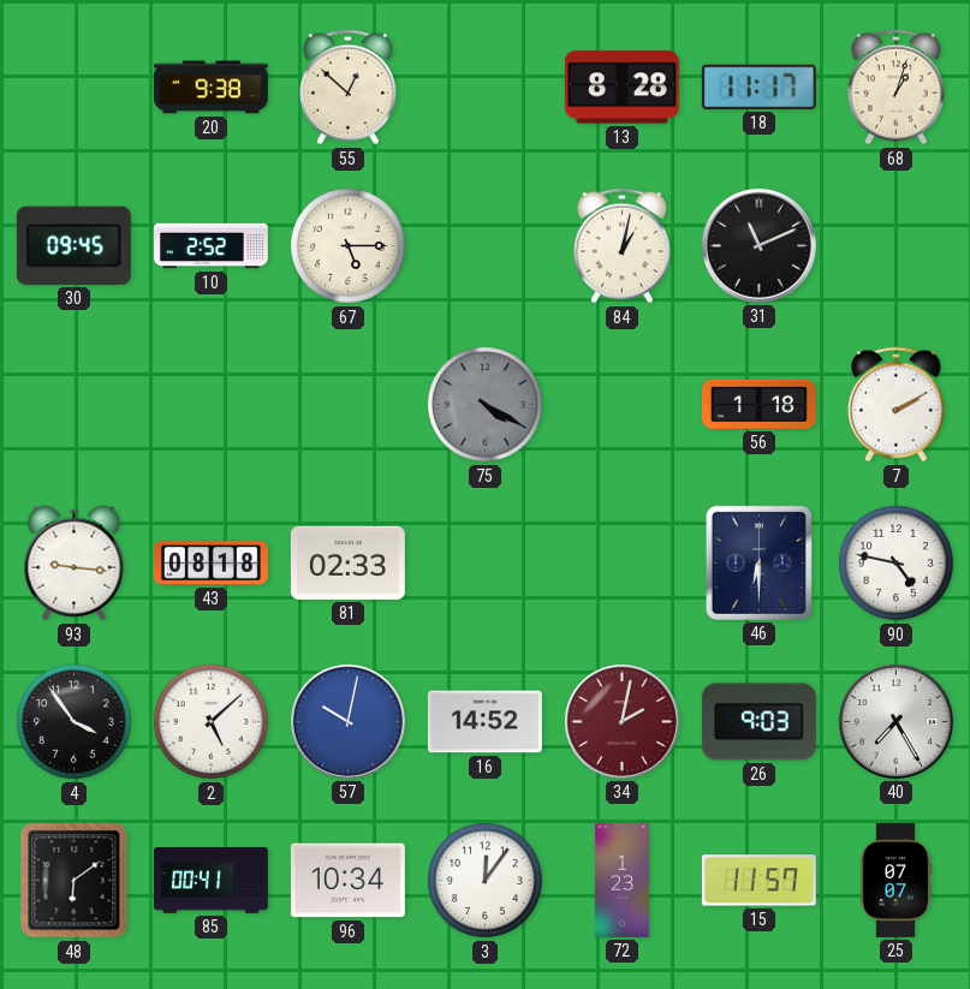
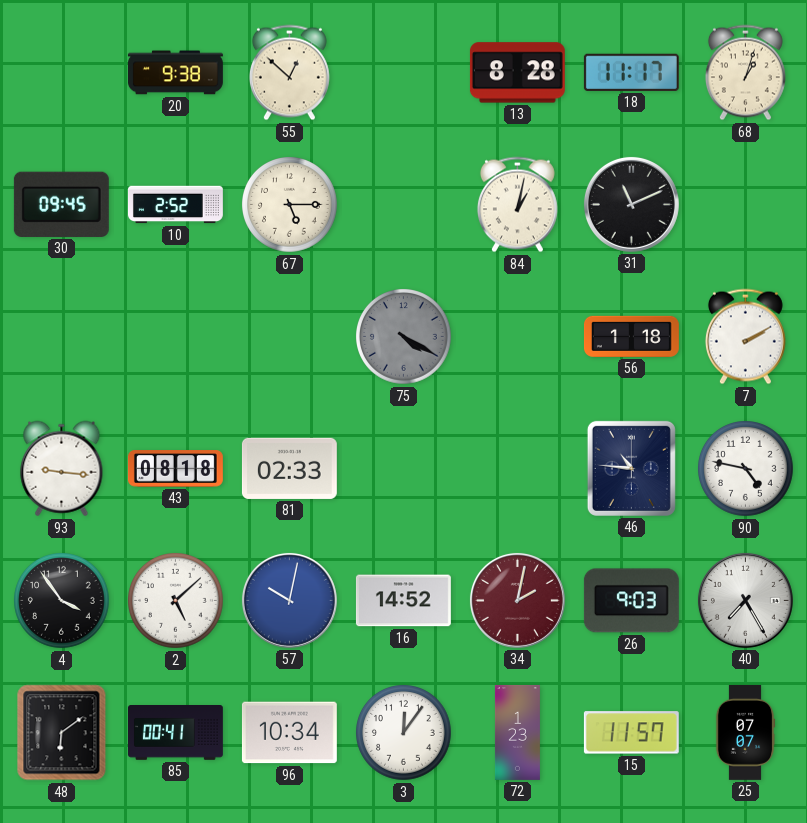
46: 6:30 -> 10:46 (631, 468)
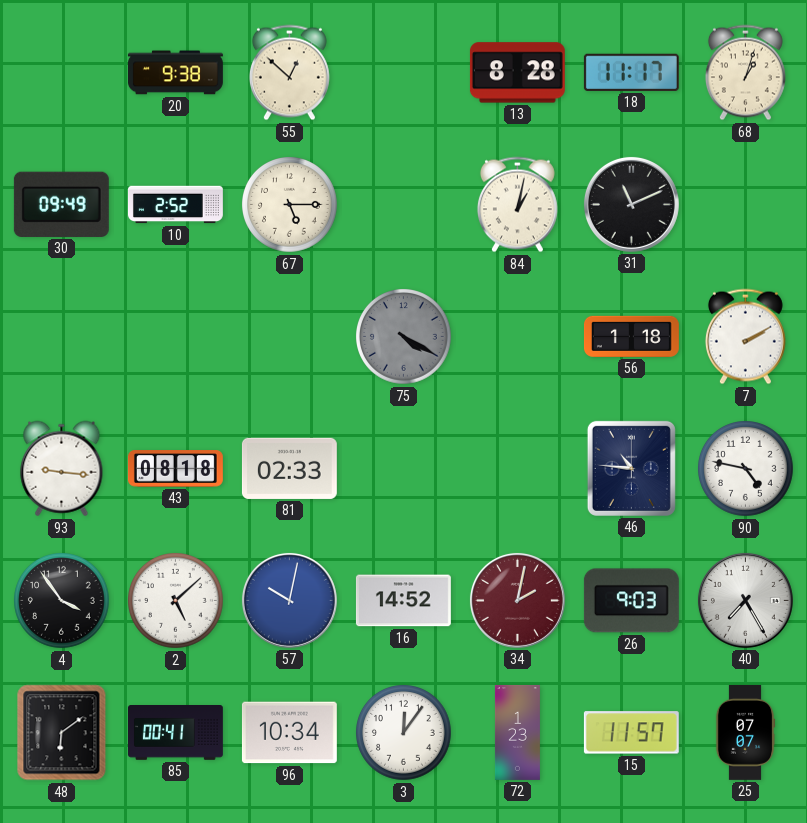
30: 09:45 -> 09:49 (61, 204)
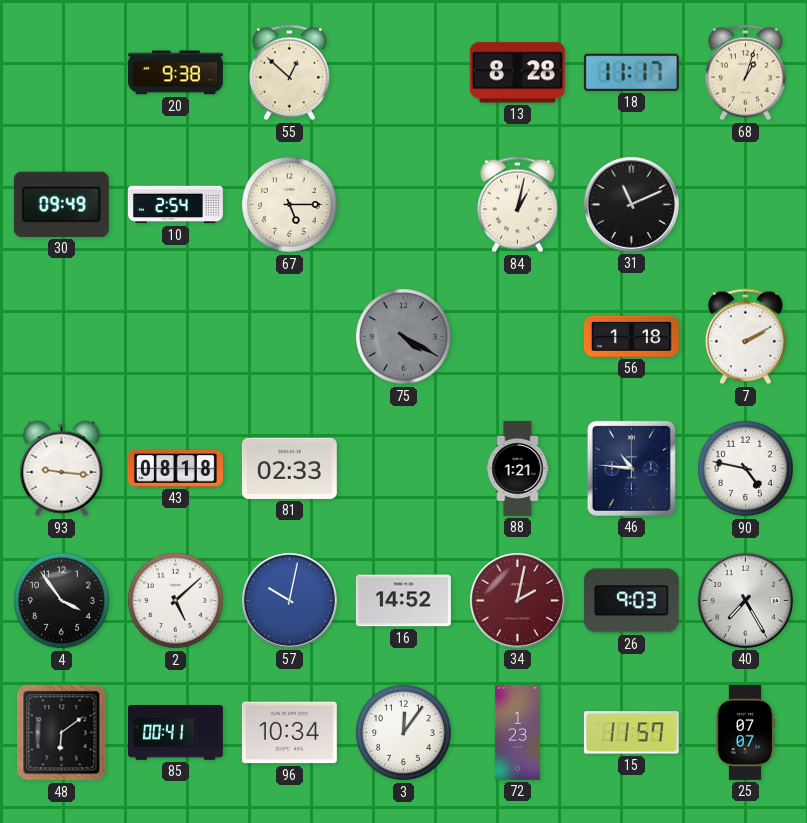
10: 2:52 -> 2:54 (175, 205)
88: none -> 1:21 (518, 468)
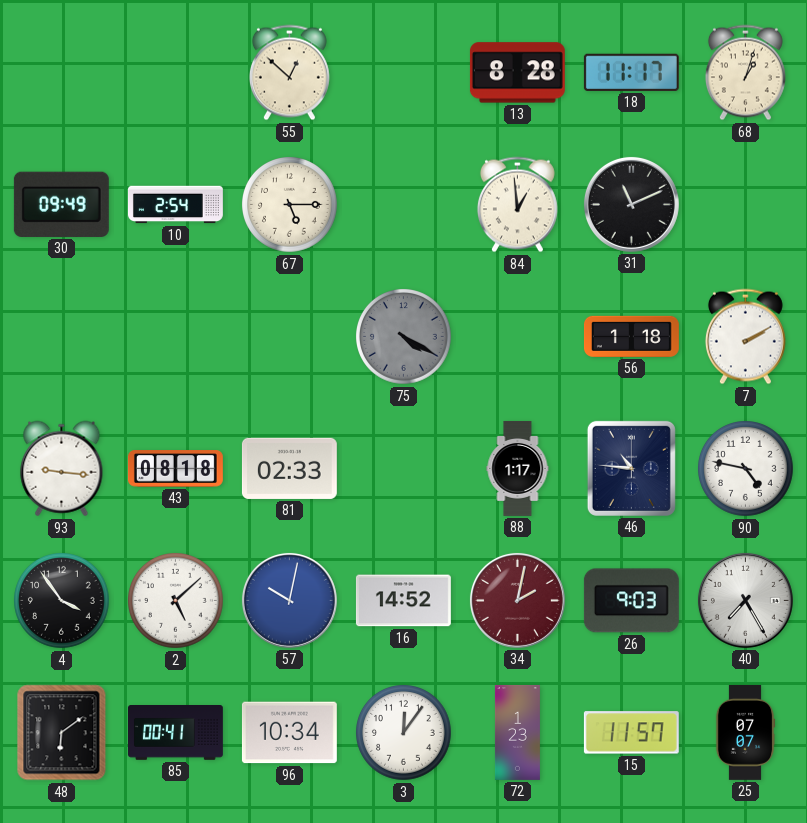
20: 9:38 -> none (175, 73)
84: 1:02 -> 12:59 (517, 205)
88: 1:21 -> 1:17 (518, 468)
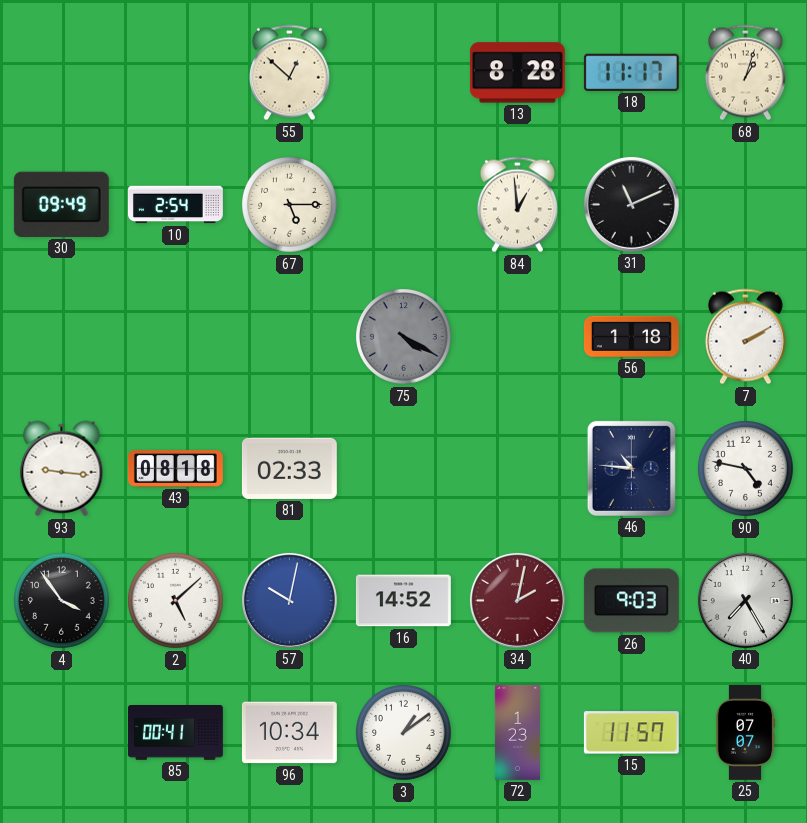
88: 1:17 -> none (518, 468)
48: 6:09 -> none (62, 733)
3: 12:06 -> 1:09 (404, 733)
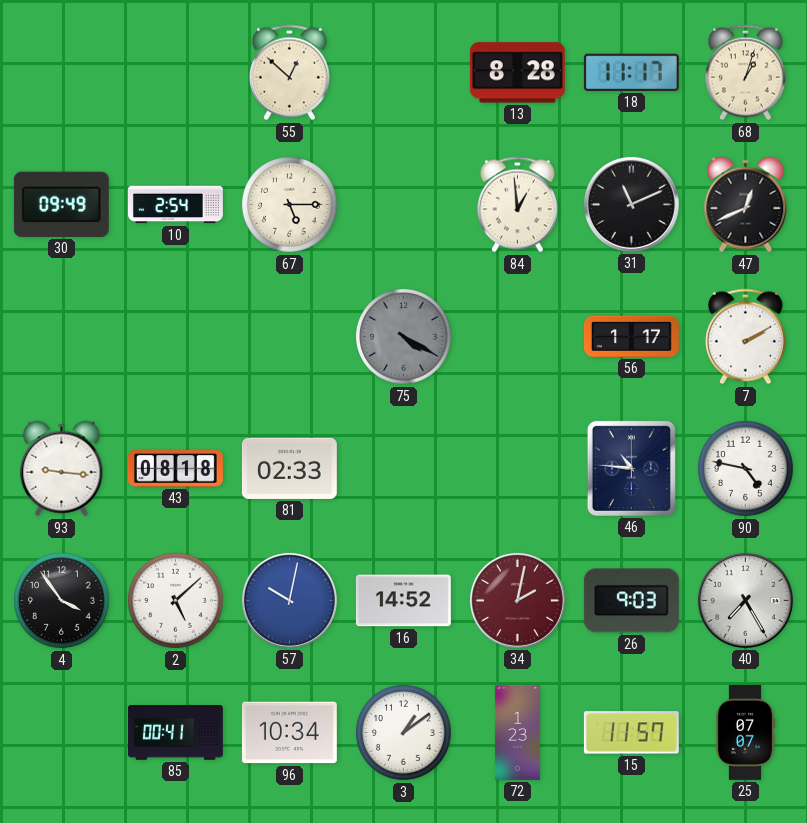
47: none -> 12:41 (746, 205)
56: 1:18 -> 1:17 (631, 336)
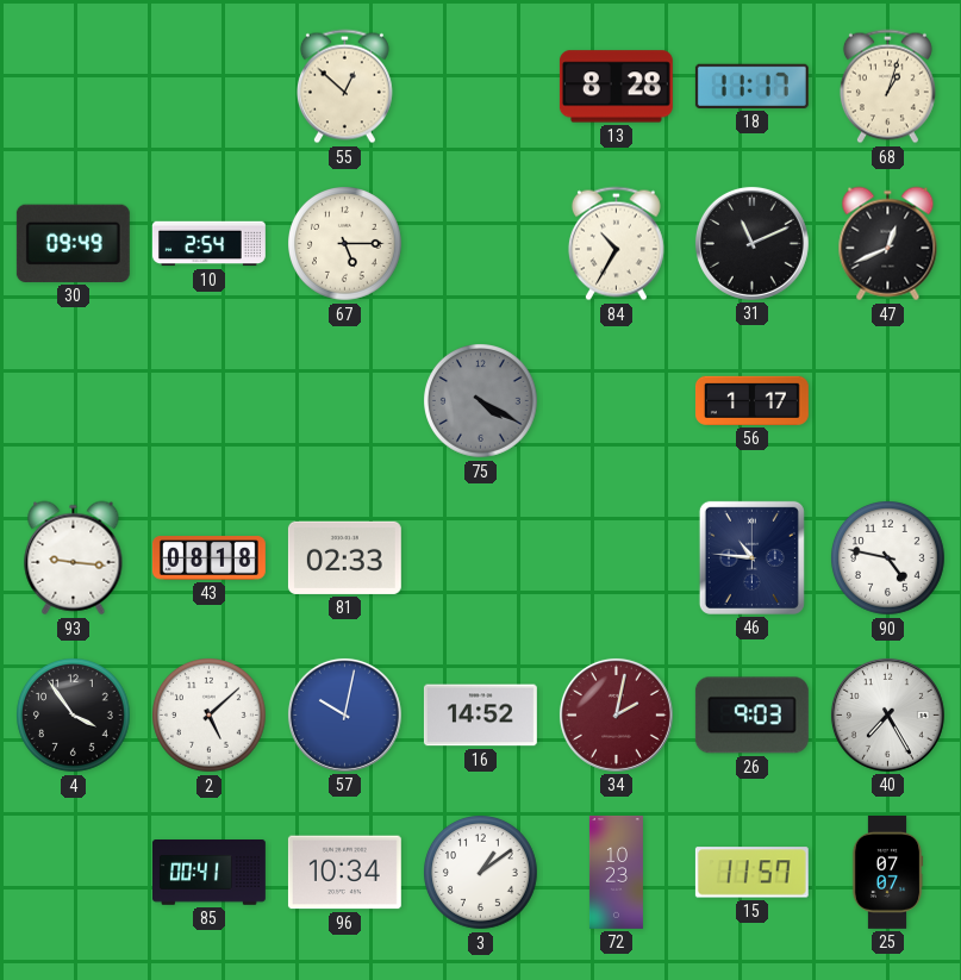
84: 12:59 -> 10:35 (616, 244)
7: 2:10 -> none (745, 337)
72: 1:23 -> 10:23 (616, 872)
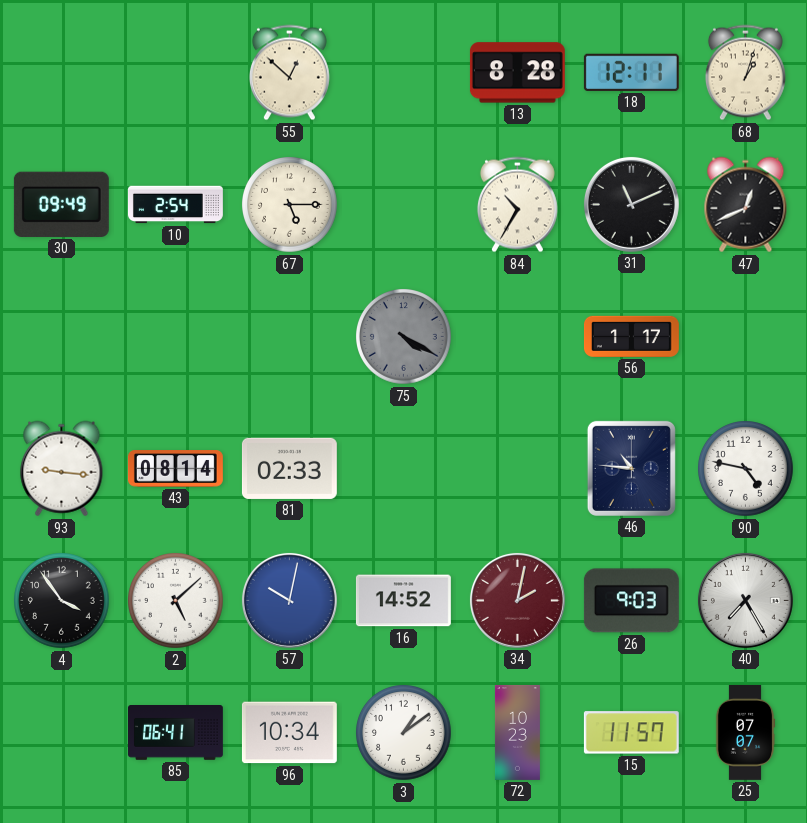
18: 11:17 -> 12:11 (631, 72)
43: 08:18 -> 08:14 (175, 469)
85: 00:41 -> 06:41 (175, 733)
